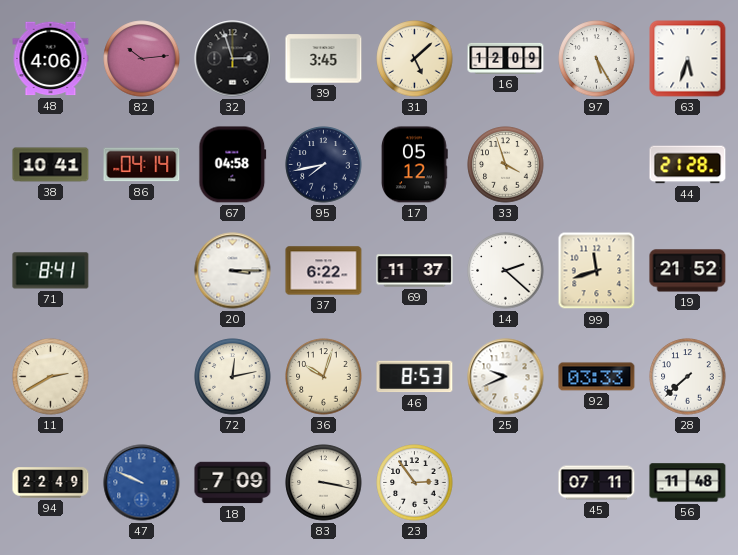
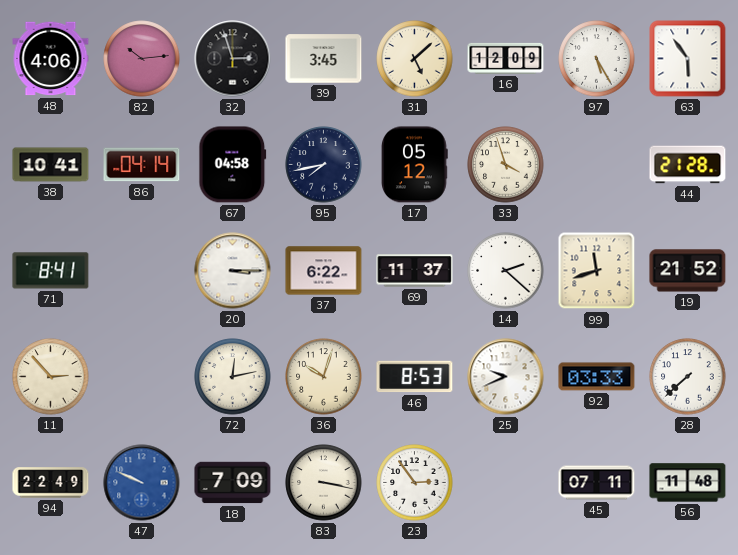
63: 5:33 -> 5:54 (688, 59)
11: 2:40 -> 2:53 (51, 377)
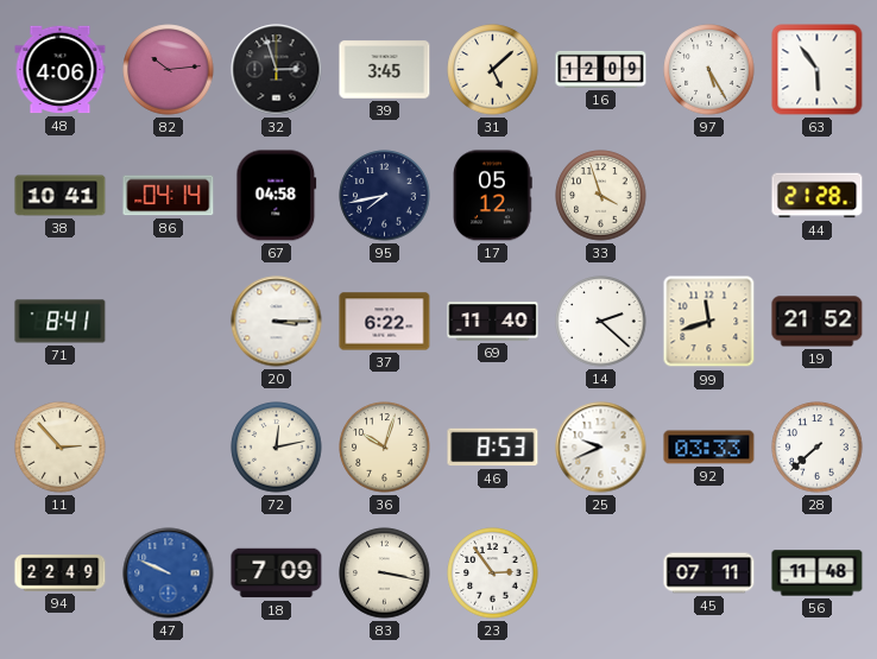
69: 11:37 -> 11:40 (493, 322)
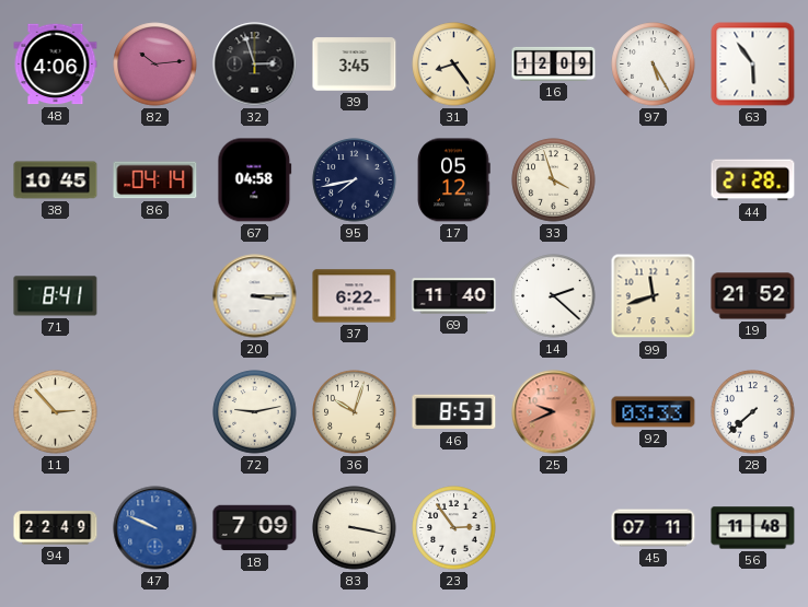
31: 5:08 -> 8:24 (454, 65)
38: 10:41 -> 10:45 (56, 180)
72: 12:13 -> 9:13 (255, 412)
25 dial: white -> salmon (554, 412)
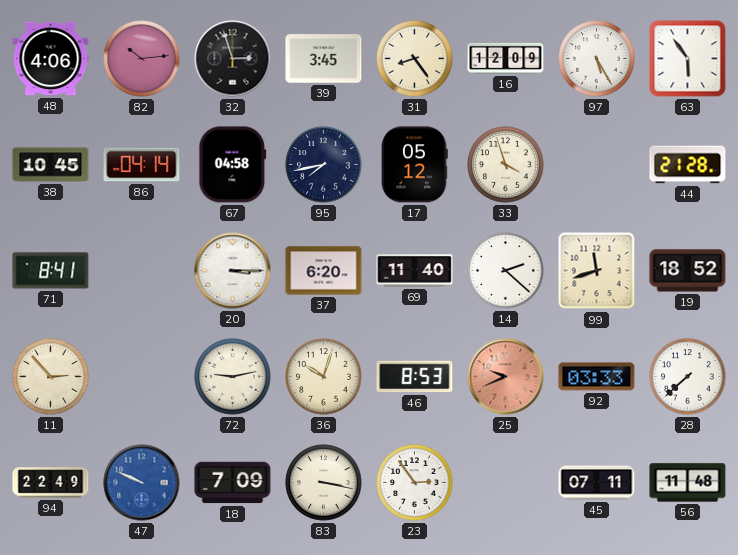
37: 6:22 -> 6:20 (324, 271)
19: 21:52 -> 18:52 (688, 271)
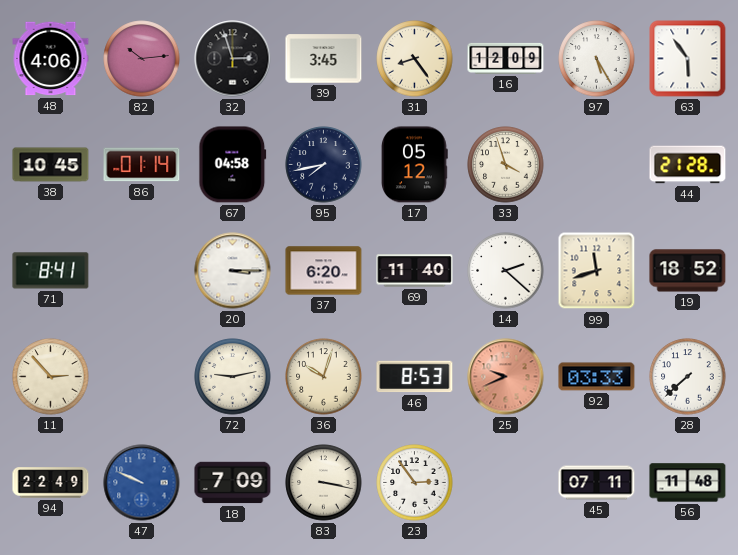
86: 04:14 -> 01:14 (142, 165)
